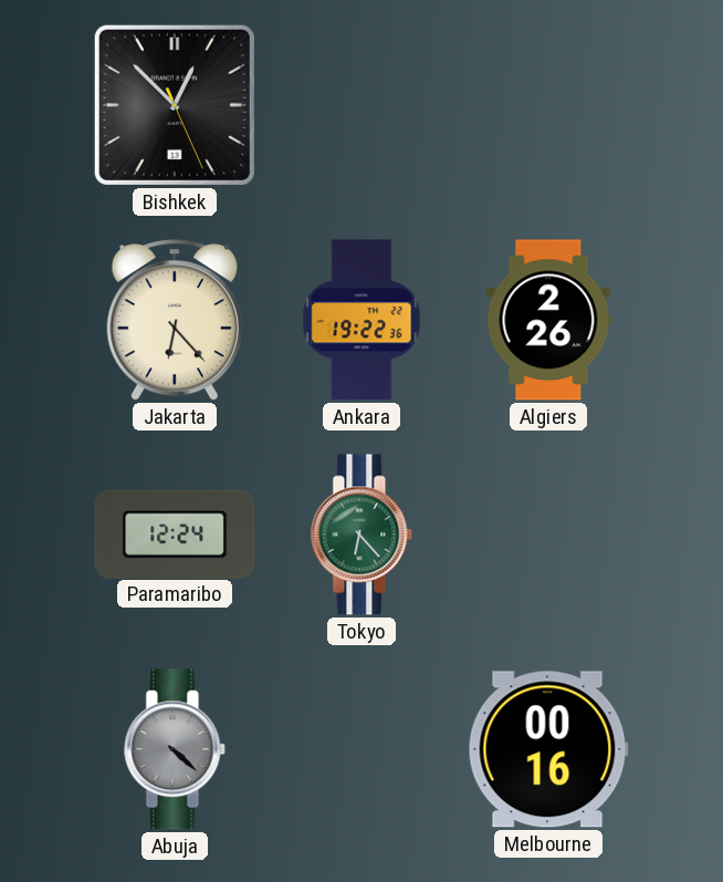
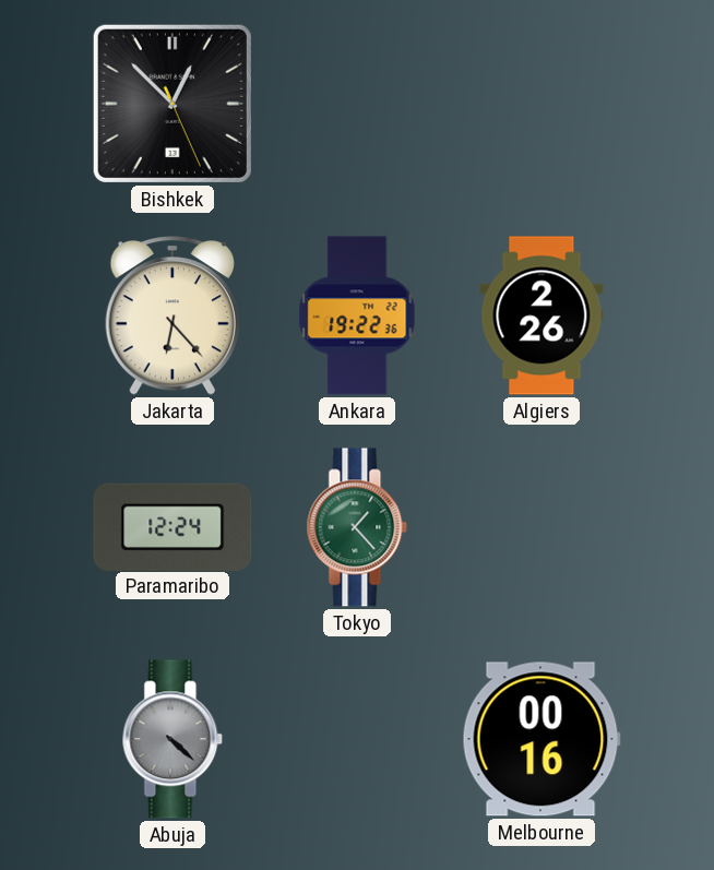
Tokyo: 6:23 -> 1:23 (357, 527)
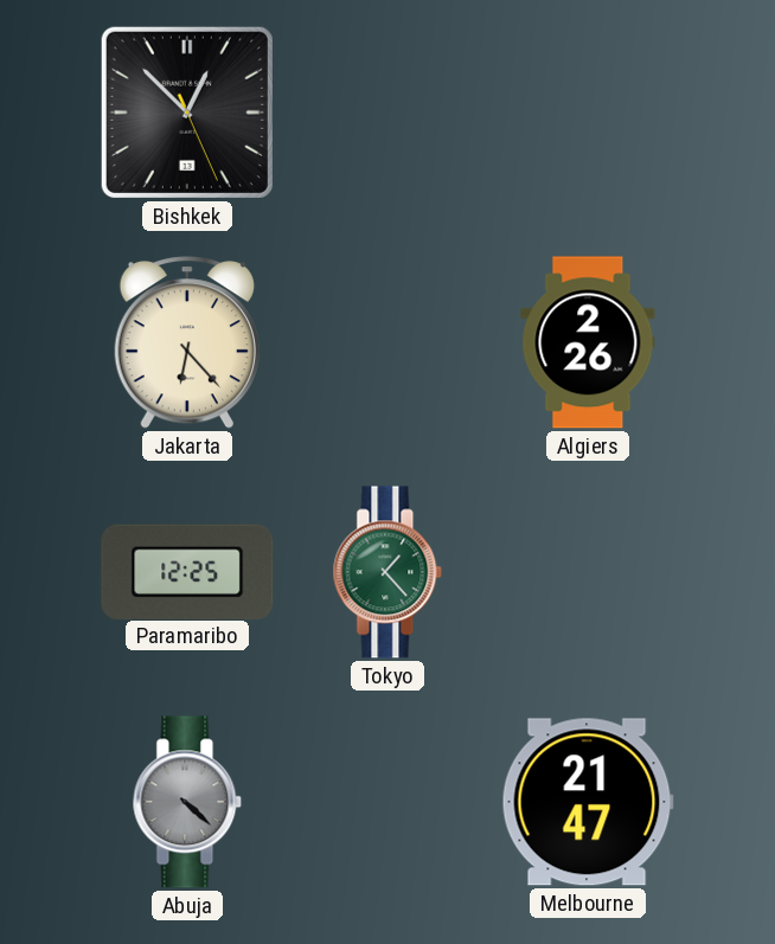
Ankara: 19:22 -> none (357, 315)
Paramaribo: 12:24 -> 12:25 (187, 571)
Melbourne: 00:16 -> 21:47 (588, 802)
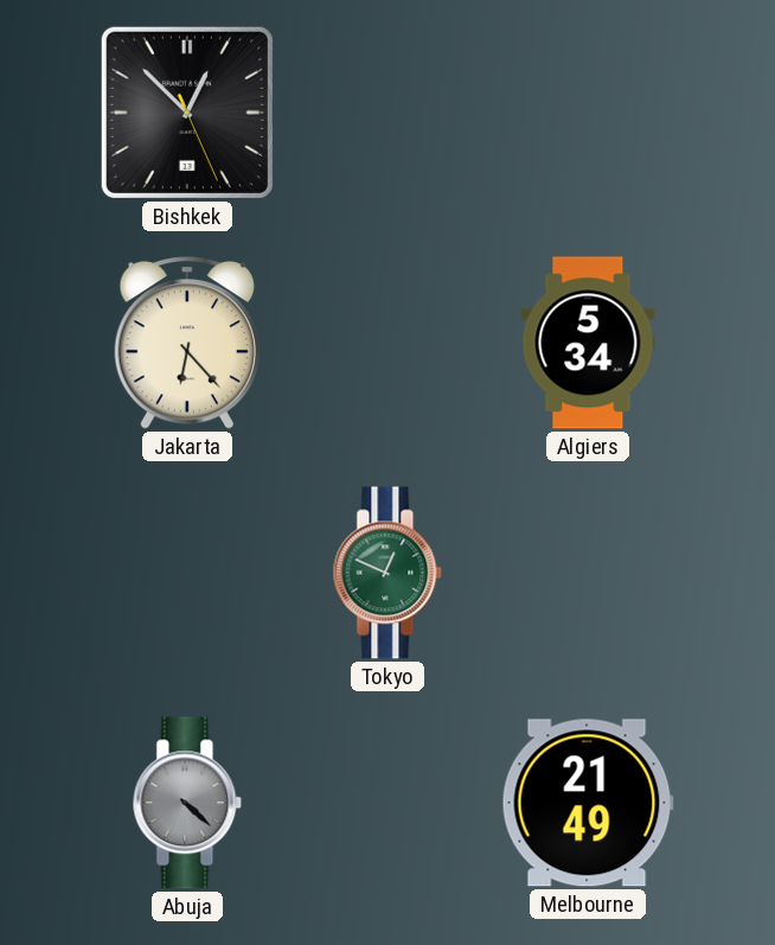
Algiers: 2:26 -> 5:34 (588, 343)
Paramaribo: 12:25 -> none (187, 571)
Tokyo: 1:23 -> 12:49 (387, 573)
Melbourne: 21:47 -> 21:49 (588, 803)
